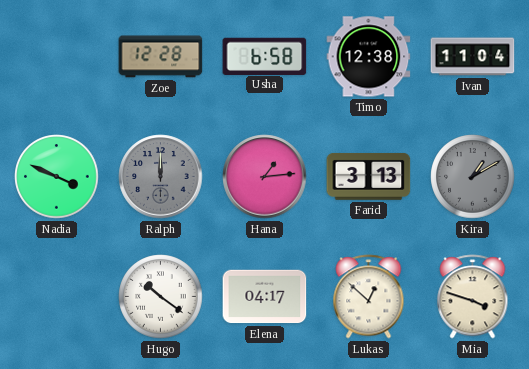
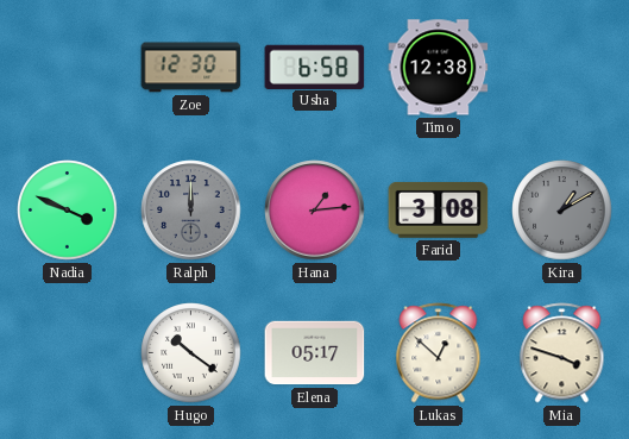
Zoe: 12:28 -> 12:30 (191, 68)
Ivan: 11:04 -> none (473, 57)
Farid: 3:13 -> 3:08 (439, 209)
Elena: 04:17 -> 05:17 (315, 353)
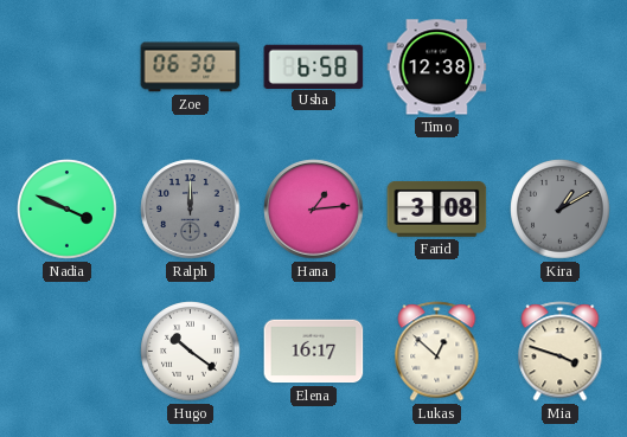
Zoe: 12:30 -> 06:30 (191, 68)
Elena: 05:17 -> 16:17 (314, 352)
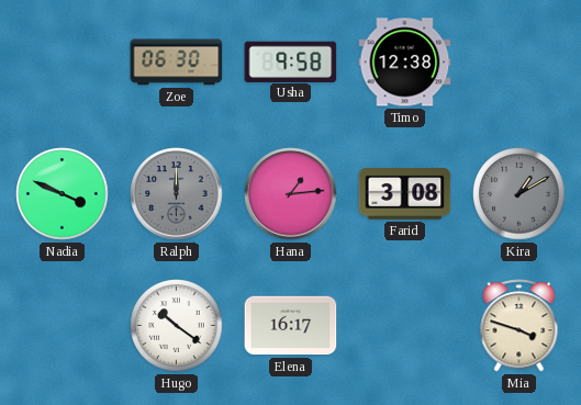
Usha: 6:58 -> 9:58 (291, 61)
Lukas: 12:52 -> none (437, 352)
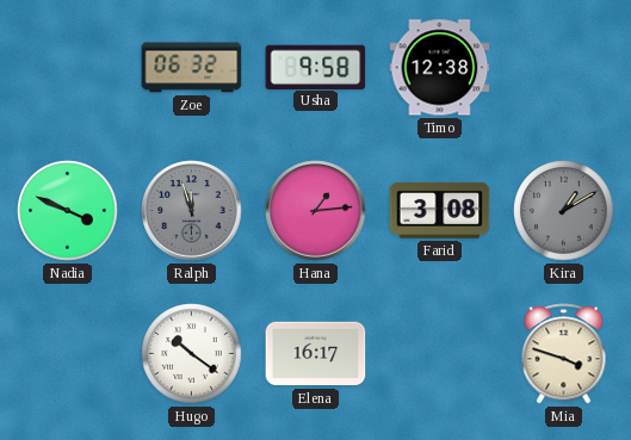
Zoe: 06:30 -> 06:32 (192, 68)
Ralph: 12:00 -> 11:57 (192, 211)
